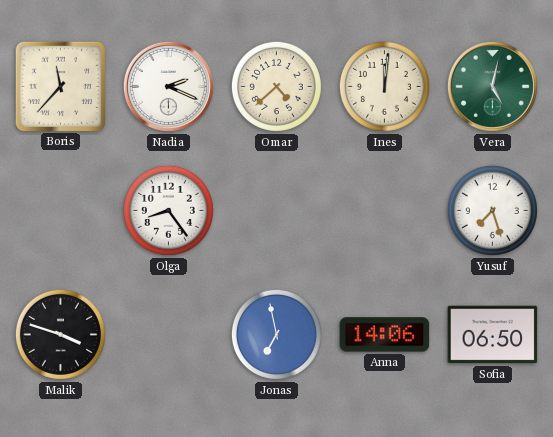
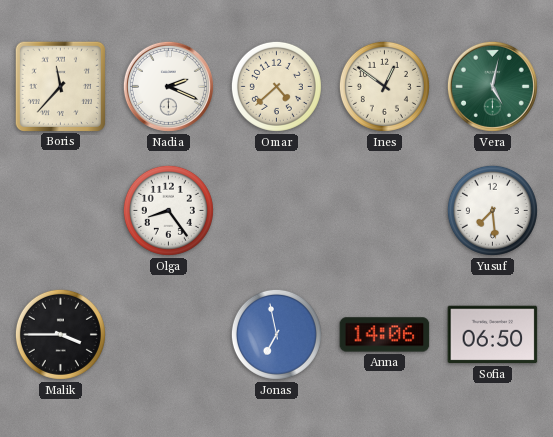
Ines: 12:01 -> 12:51 (384, 86)
Yusuf: 7:27 -> 7:29 (492, 210)
Malik: 3:48 -> 3:45 (60, 334)
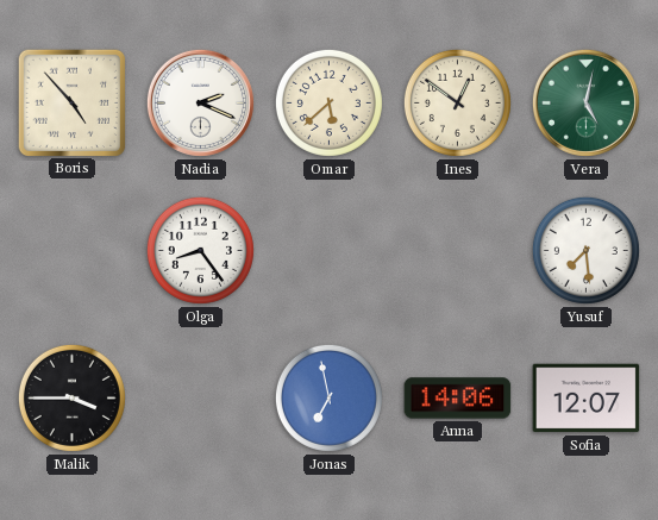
Boris: 11:37 -> 4:53 (71, 102)
Omar: 4:38 -> 5:38 (328, 102)
Sofia: 06:50 -> 12:07 (587, 399)
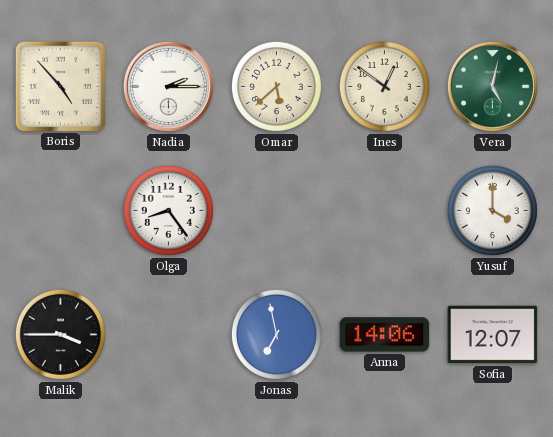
Nadia: 2:19 -> 2:15 (168, 86)
Yusuf: 7:29 -> 4:00 (492, 210)
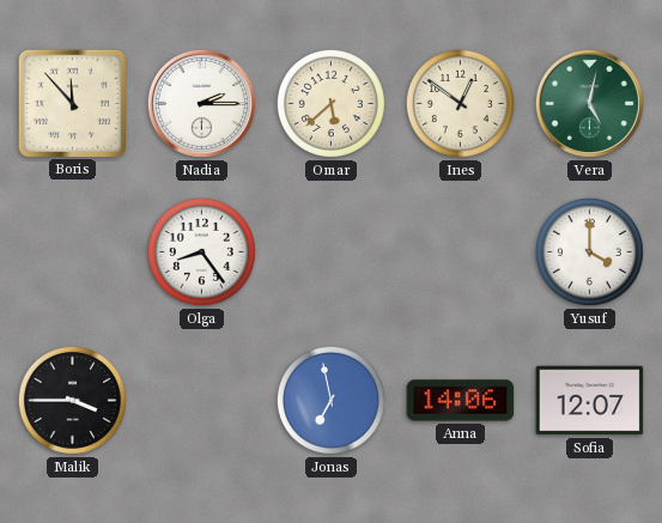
Boris: 4:53 -> 11:53 (72, 103)
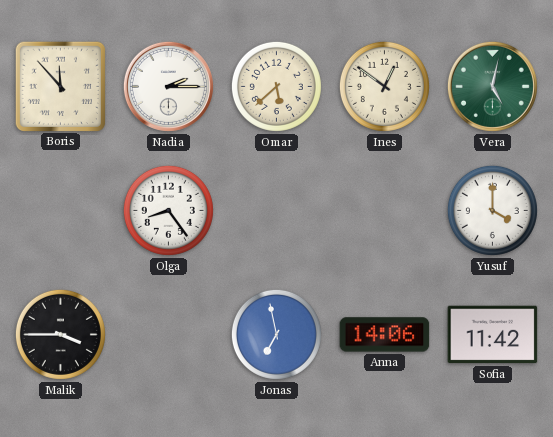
Sofia: 12:07 -> 11:42 (493, 335)
